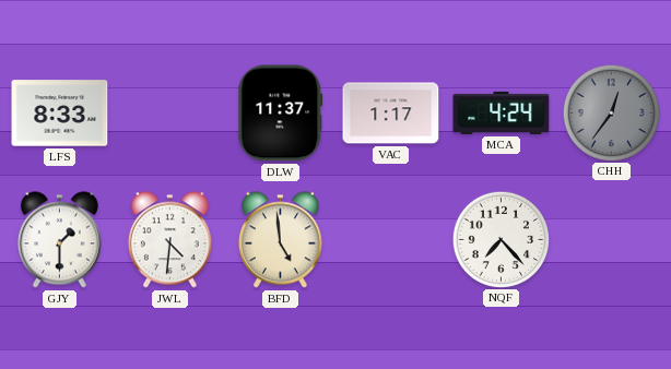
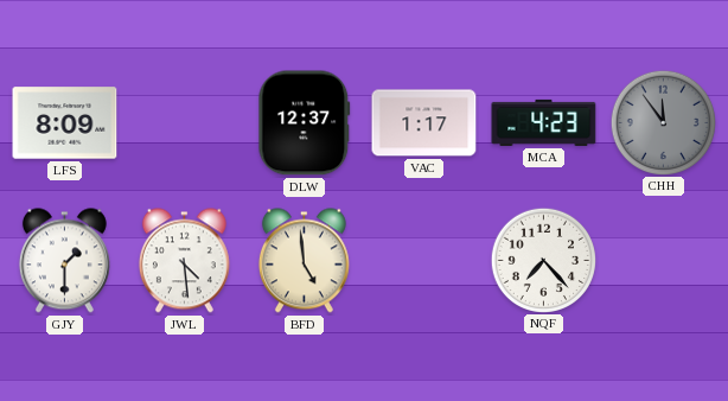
LFS: 8:33 -> 8:09 (65, 123)
DLW: 11:37 -> 12:37 (305, 123)
MCA: 4:24 -> 4:23 (544, 122)
CHH: 12:36 -> 11:54 (663, 122)
JWL: 4:31 -> 4:29 (184, 261)
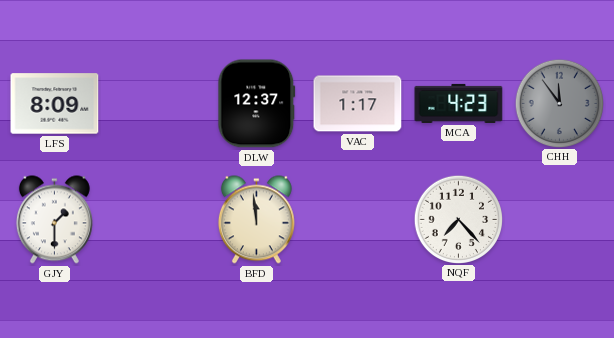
JWL: 4:29 -> none (184, 261)
BFD: 4:59 -> 11:59 (256, 220)
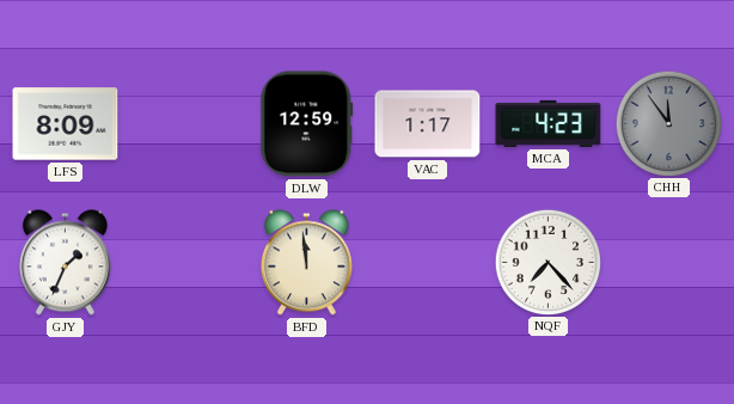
DLW: 12:37 -> 12:59 (307, 124)
GJY: 1:30 -> 1:34 (65, 263)
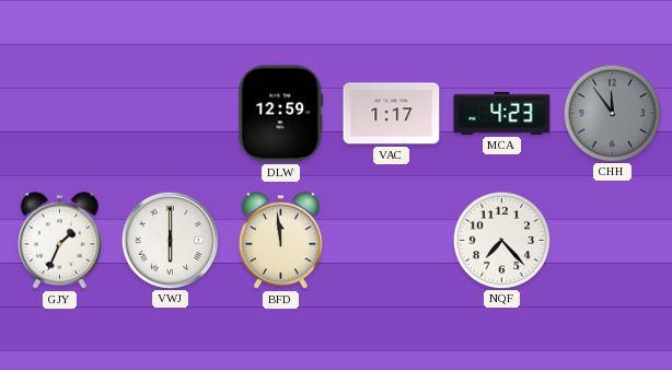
LFS: 8:09 -> none (66, 124)
VWJ: none -> 6:00 (170, 240)
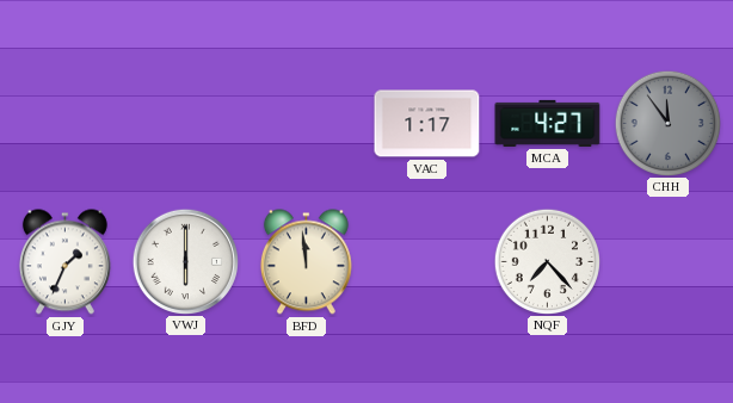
DLW: 12:59 -> none (281, 114)
MCA: 4:23 -> 4:27 (548, 123)
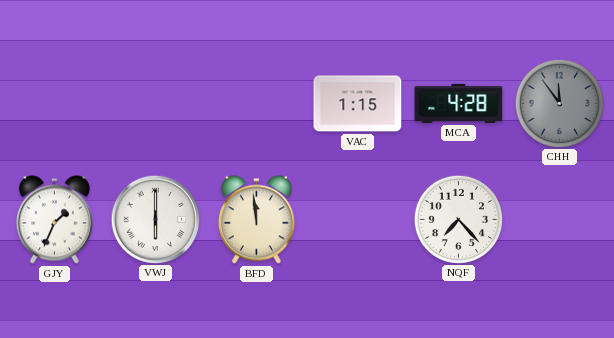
VAC: 1:17 -> 1:15 (358, 104)
MCA: 4:27 -> 4:28 (459, 103)
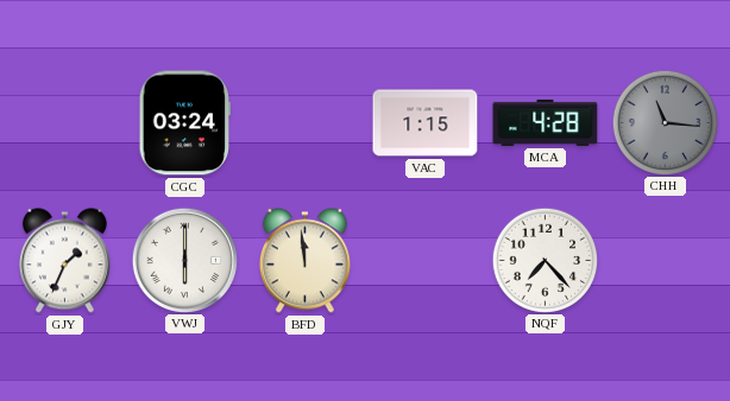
CGC: none -> 03:24 (185, 123)
CHH: 11:54 -> 11:16 (665, 122)
